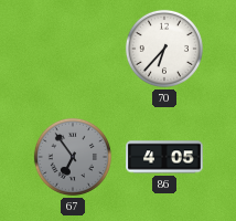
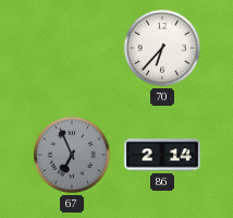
67: 6:54 -> 6:56 (72, 155)
86: 4:05 -> 2:14 (162, 155)
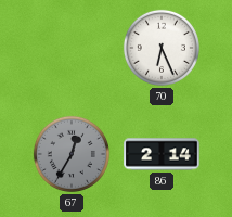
70: 6:37 -> 6:26 (162, 48)
67: 6:56 -> 12:35 (72, 154)
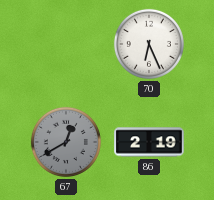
67: 12:35 -> 12:40 (66, 142)
86: 2:14 -> 2:19 (149, 142)
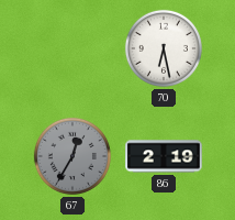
70: 6:26 -> 6:28 (164, 48)
67: 12:40 -> 12:35 (72, 156)
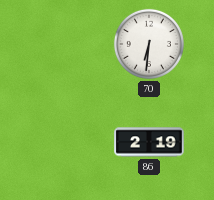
70: 6:28 -> 6:31 (149, 44)
67: 12:35 -> none (72, 156)
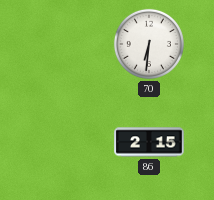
86: 2:19 -> 2:15 (149, 142)
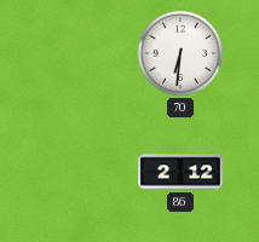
86: 2:15 -> 2:12 (180, 172)
